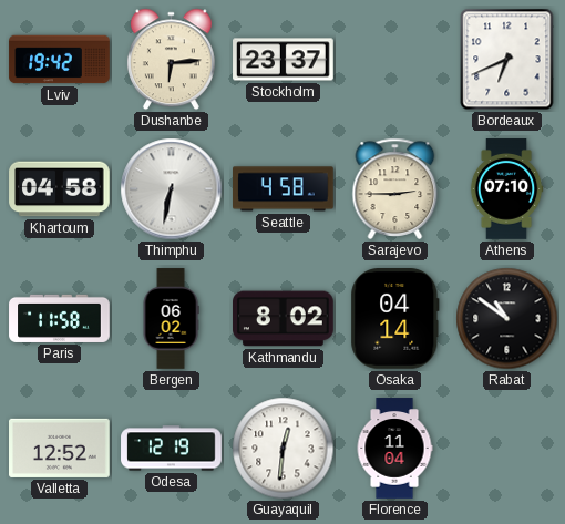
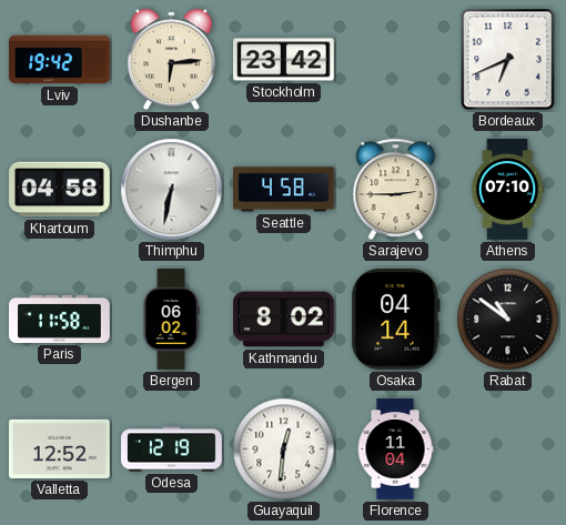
Stockholm: 23:37 -> 23:42 (284, 60)
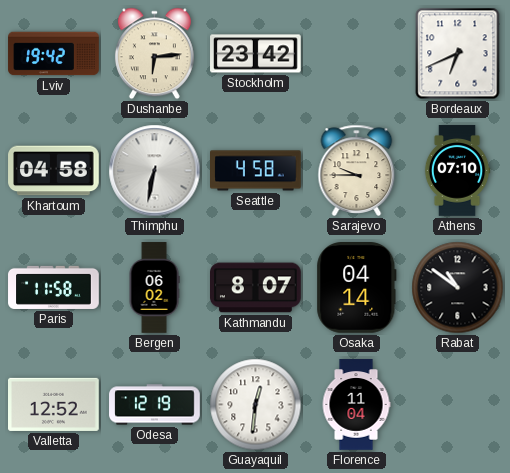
Sarajevo: 2:45 -> 9:45 (357, 170)
Kathmandu: 8:02 -> 8:07 (256, 288)
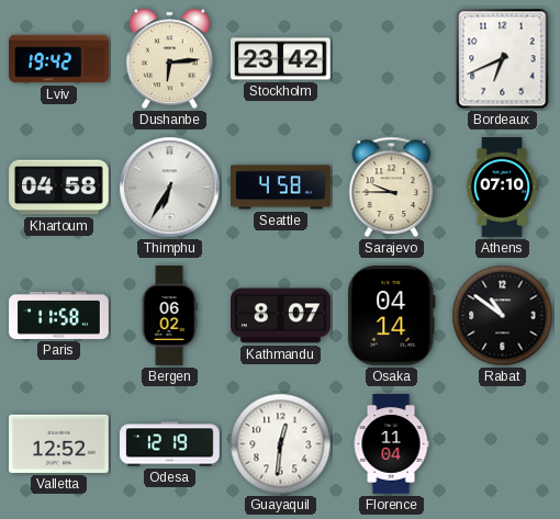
Thimphu: 6:32 -> 6:35 (170, 188)
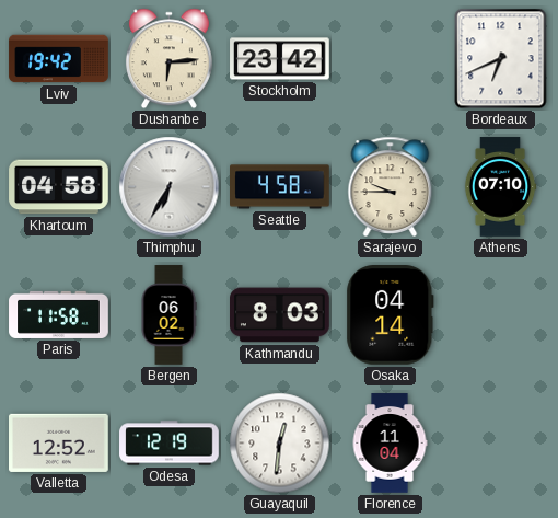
Kathmandu: 8:07 -> 8:03 (280, 315)
Rabat: 10:51 -> none (503, 316)
